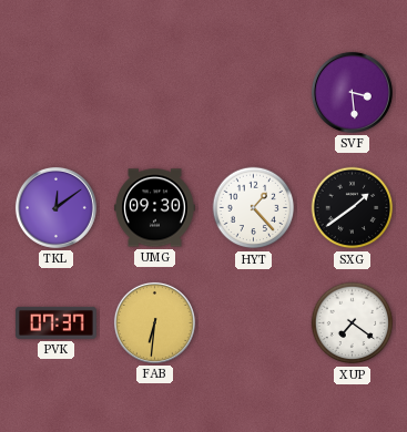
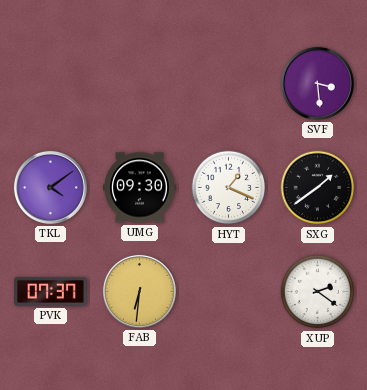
TKL: 12:09 -> 4:09 (50, 187)
HYT: 1:23 -> 1:19 (229, 188)
XUP: 7:21 -> 2:21 (318, 292)
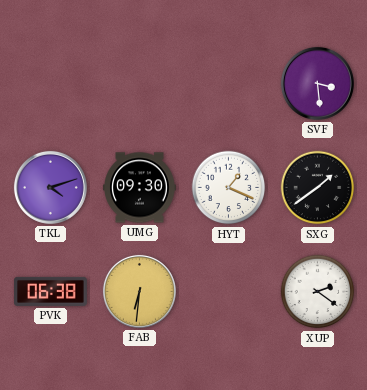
TKL: 4:09 -> 4:12 (50, 187)
PVK: 07:37 -> 06:38 (51, 291)
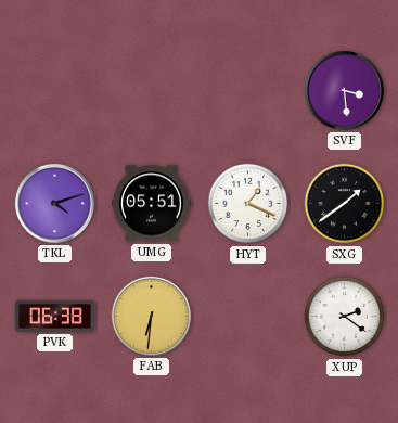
UMG: 09:30 -> 05:51 (152, 204)
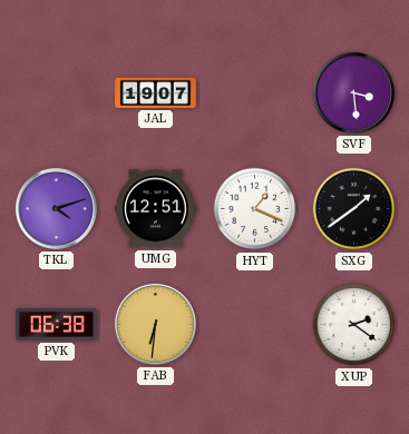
JAL: none -> 19:07 (156, 92)
UMG: 05:51 -> 12:51 (156, 209)
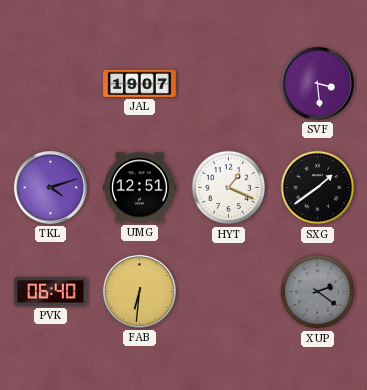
PVK: 06:38 -> 06:40 (51, 291)
XUP dial: white -> grey (318, 292)
